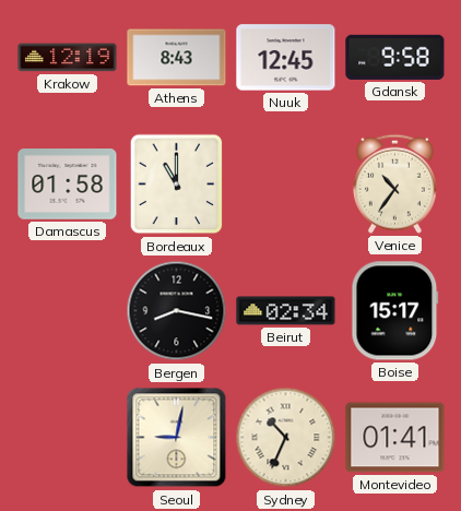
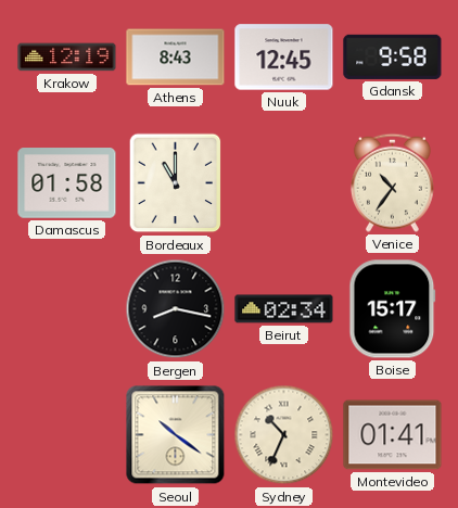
Seoul: 9:02 -> 10:21 (176, 435)
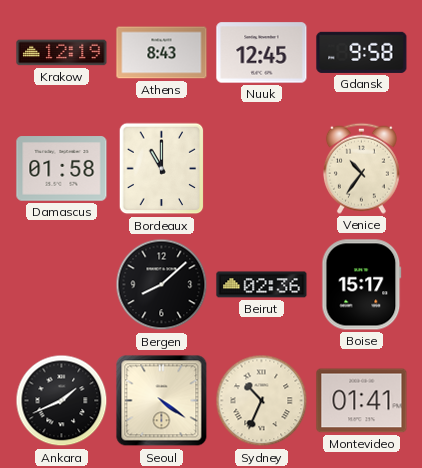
Bergen: 8:17 -> 8:08 (162, 285)
Beirut: 02:34 -> 02:36 (262, 285)
Ankara: none -> 1:41 (62, 401)
Seoul: 10:21 -> 4:21 (162, 401)
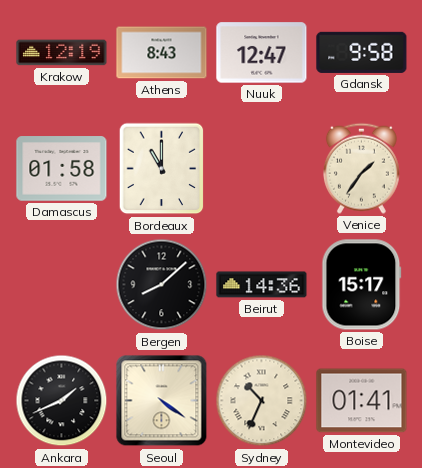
Nuuk: 12:45 -> 12:47 (262, 53)
Venice: 10:36 -> 1:36 (361, 168)
Beirut: 02:36 -> 14:36 (262, 285)
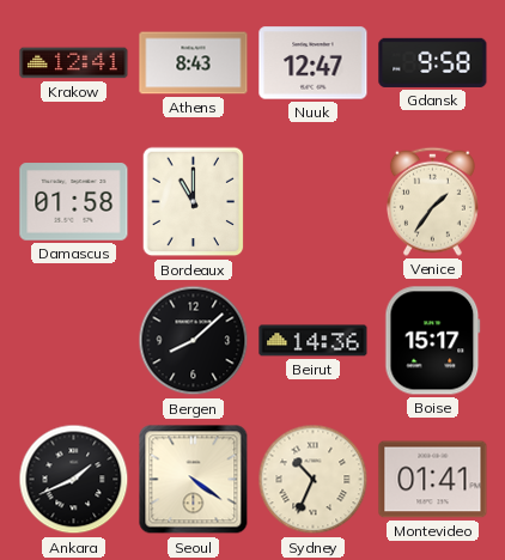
Krakow: 12:19 -> 12:41 (74, 63)
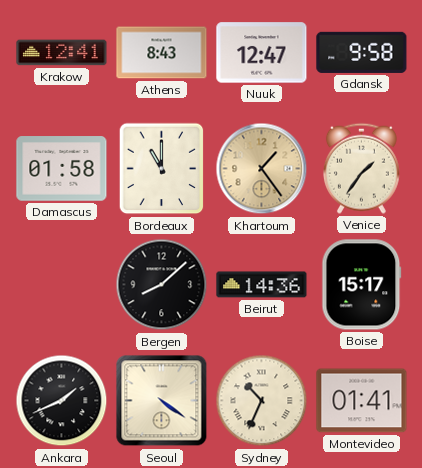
Khartoum: none -> 1:24 (262, 169)
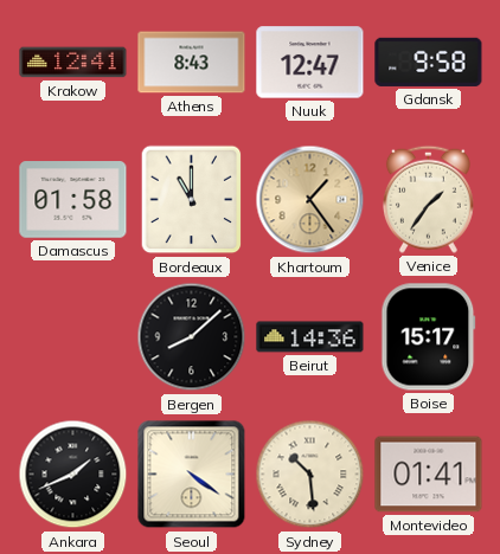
Sydney: 10:34 -> 10:29 (310, 475)
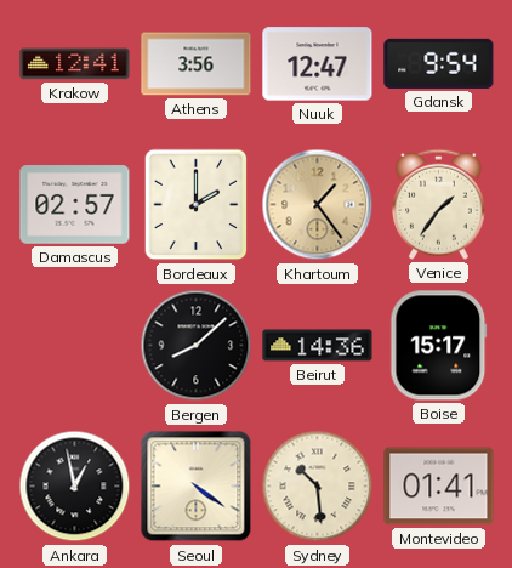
Athens: 8:43 -> 3:56 (197, 64)
Gdansk: 9:58 -> 9:54 (439, 63)
Damascus: 01:58 -> 02:57 (75, 205)
Bordeaux: 11:00 -> 2:00 (197, 205)
Ankara: 1:41 -> 12:58 (75, 487)
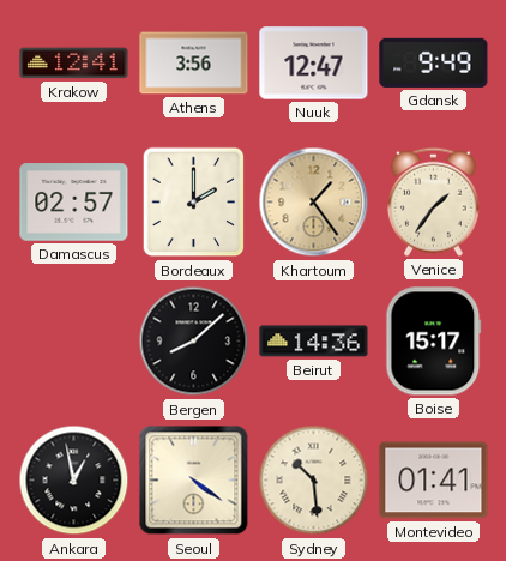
Gdansk: 9:54 -> 9:49 (434, 62)
